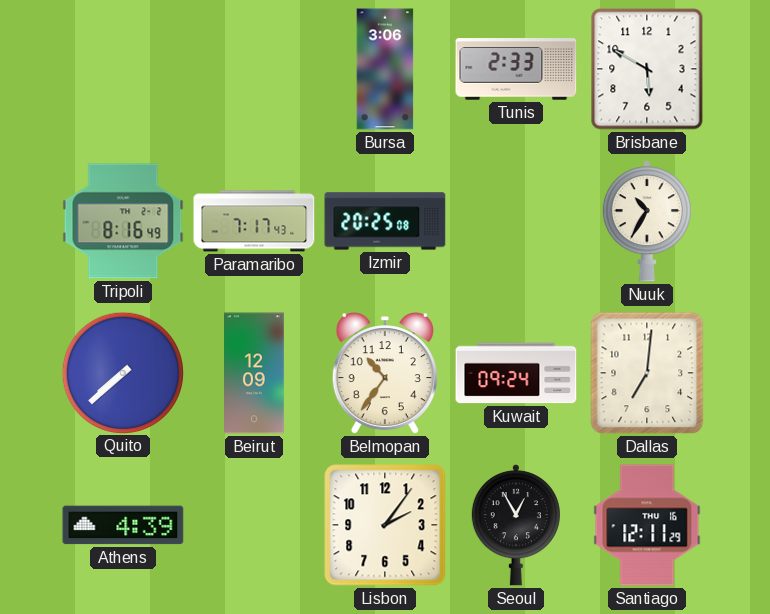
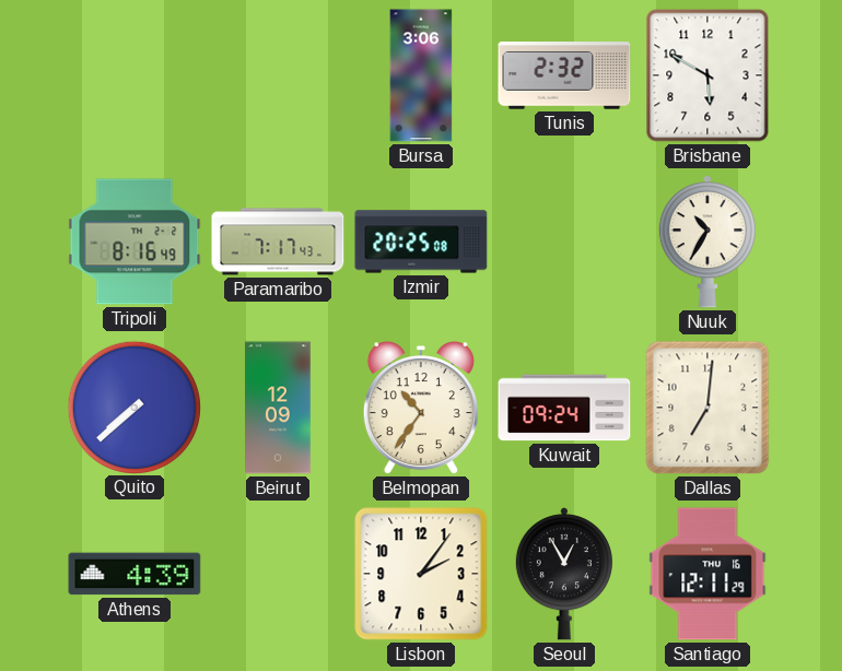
Tunis: 2:33 -> 2:32 (564, 75)
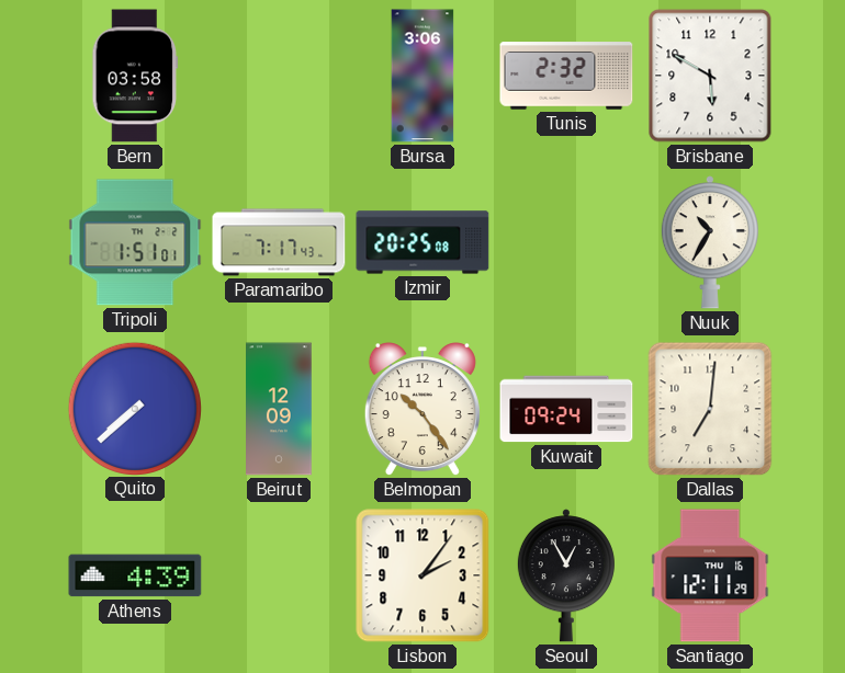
Bern: none -> 03:58 (135, 76)
Tripoli: 8:16 -> 1:51 (135, 242)
Belmopan: 10:36 -> 10:24 (422, 410)
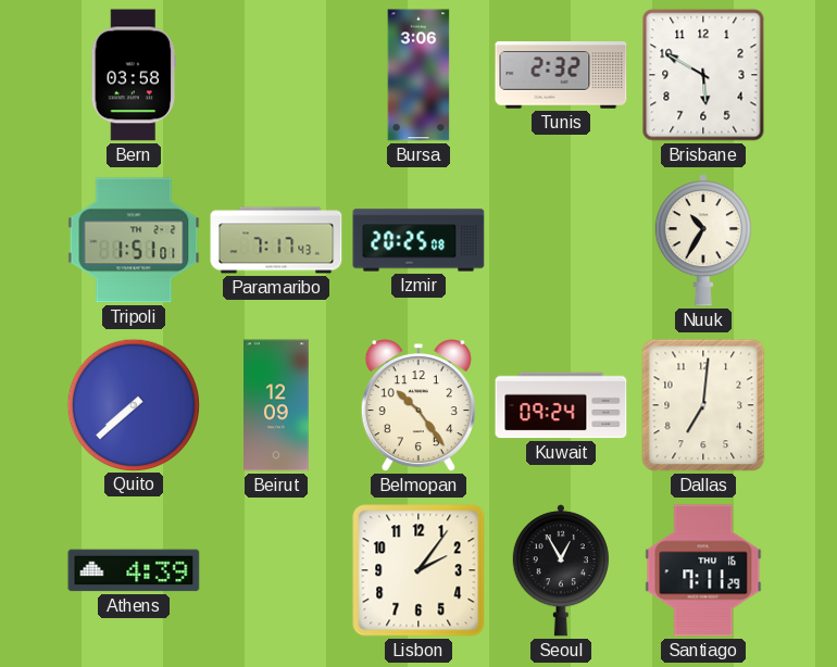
Santiago: 12:11 -> 7:11 (703, 570)
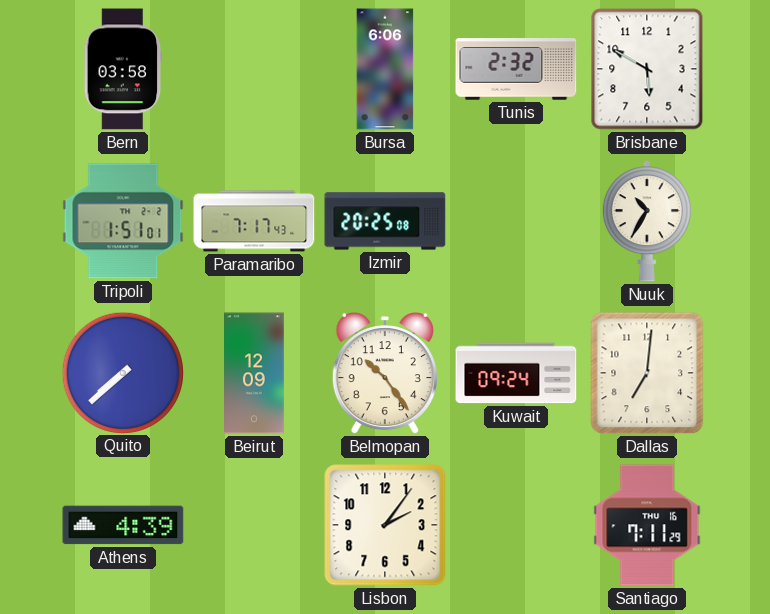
Bursa: 3:06 -> 6:06 (385, 69)
Seoul: 12:55 -> none (561, 570)
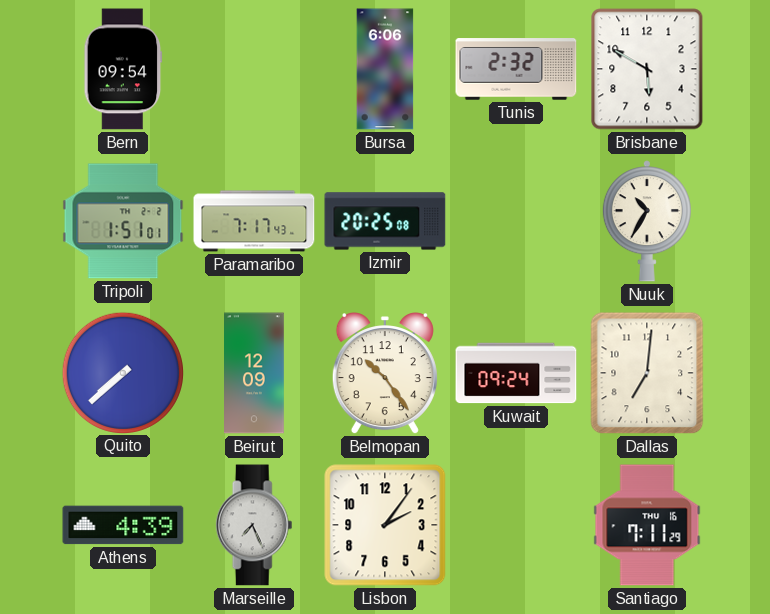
Bern: 03:58 -> 09:54 (123, 69)
Marseille: none -> 7:26 (254, 525)
